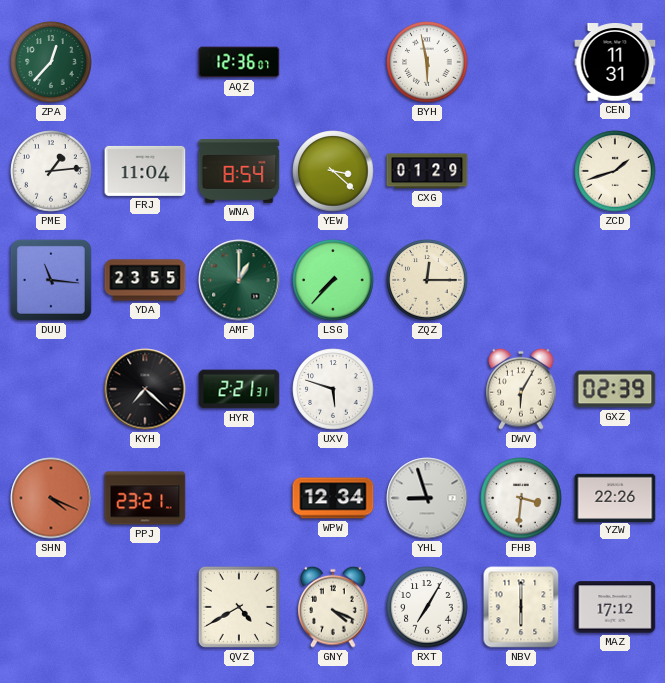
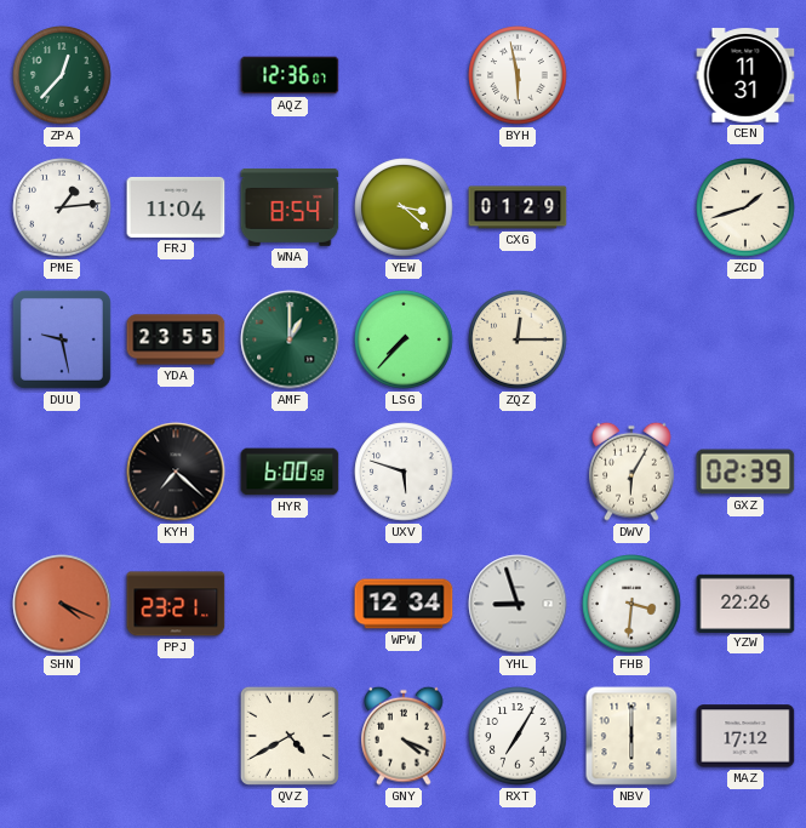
DUU: 11:16 -> 9:28 (62, 339)
HYR: 2:21 -> 6:00 (290, 472)
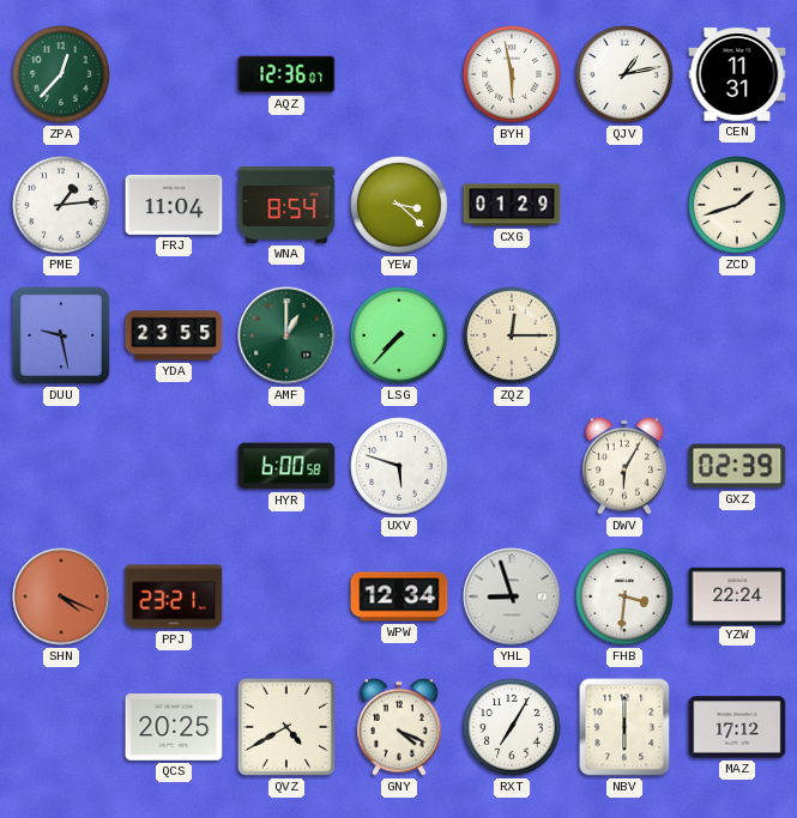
QJV: none -> 1:13 (624, 74)
KYH: 7:22 -> none (176, 472)
YZW: 22:26 -> 22:24 (737, 595)
QCS: none -> 20:25 (174, 728)
